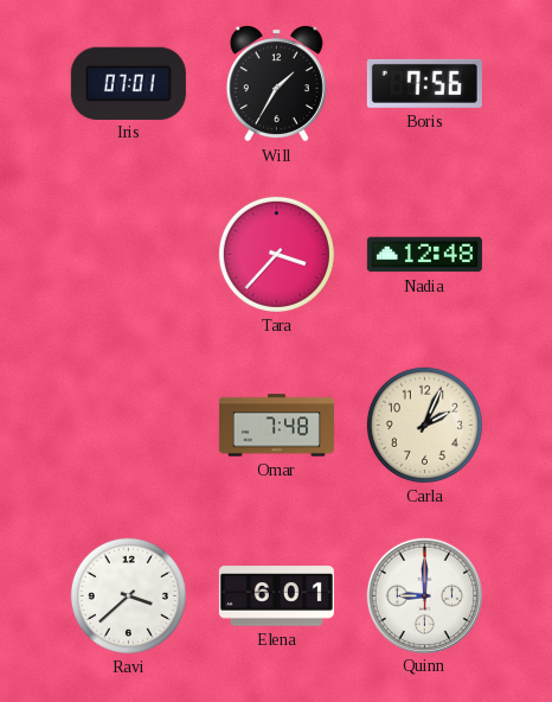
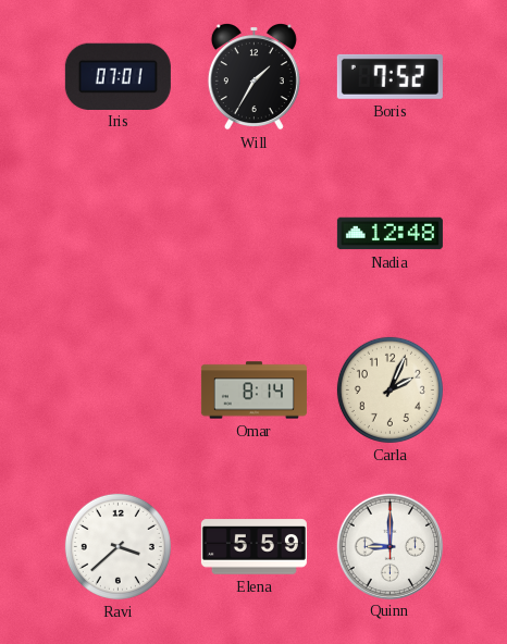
Boris: 7:56 -> 7:52 (389, 76)
Tara: 3:37 -> none (276, 254)
Omar: 7:48 -> 8:14 (253, 391)
Elena: 6:01 -> 5:59 (253, 547)
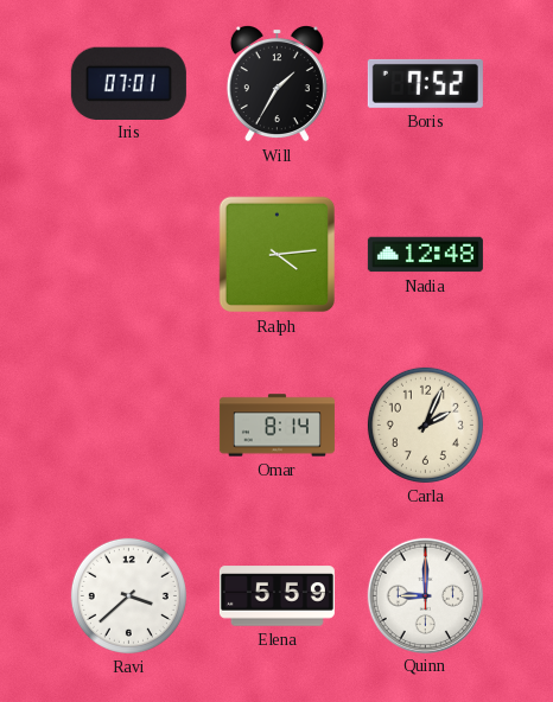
Ralph: none -> 4:14 (278, 255)
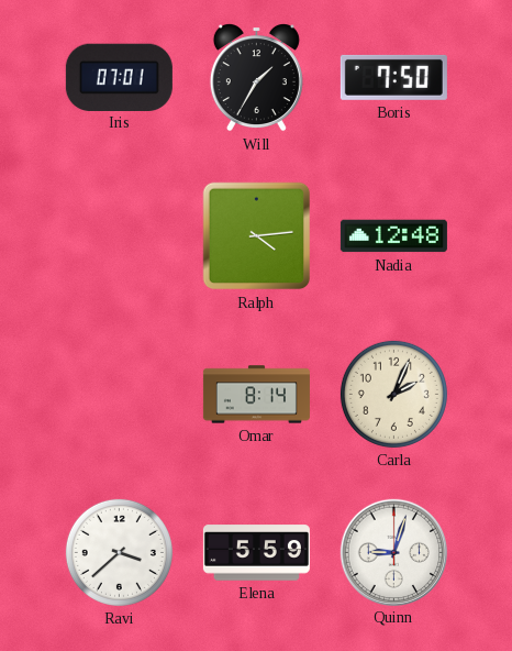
Boris: 7:52 -> 7:50 (393, 77)
Quinn: 9:00 -> 9:03 (393, 552)
